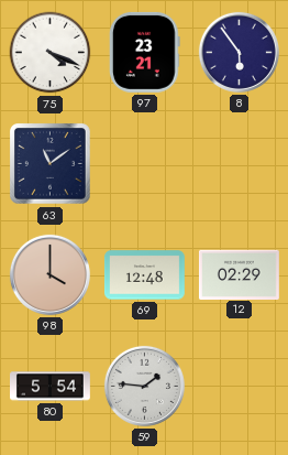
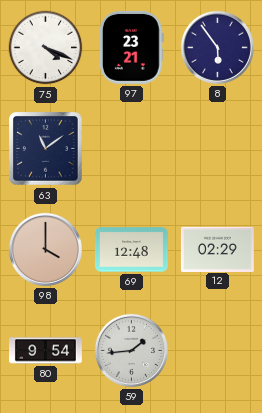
80: 5:54 -> 9:54 (46, 351)
59: 1:46 -> 1:44 (131, 350)
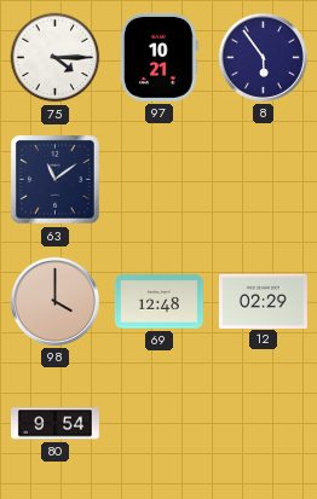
75: 4:19 -> 4:15 (56, 58)
97: 23:21 -> 10:21 (160, 57)
59: 1:44 -> none (131, 350)
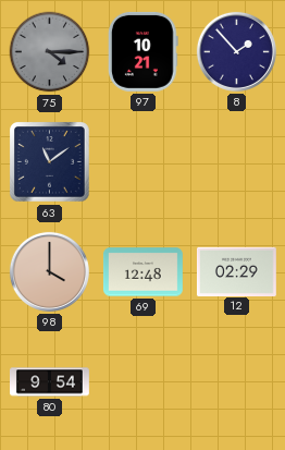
75 dial: white -> grey (50, 52)
8: 5:54 -> 1:53 (236, 51)
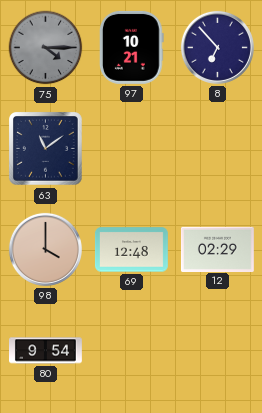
8: 1:53 -> 6:53 (217, 47)
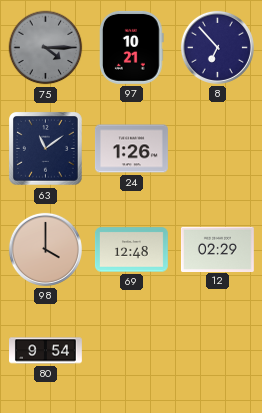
24: none -> 1:26 (132, 149)
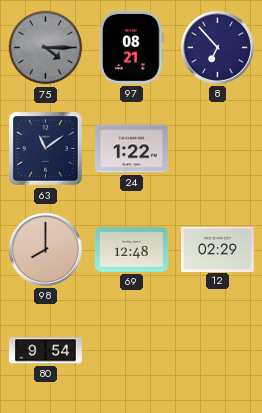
97: 10:21 -> 08:21 (132, 47)
24: 1:26 -> 1:22 (132, 149)
98: 4:00 -> 8:00 (45, 249)
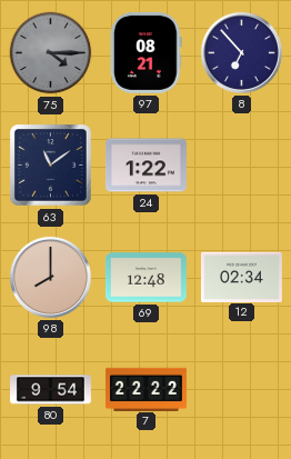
12: 02:29 -> 02:34 (241, 277)
7: none -> 22:22 (145, 389)
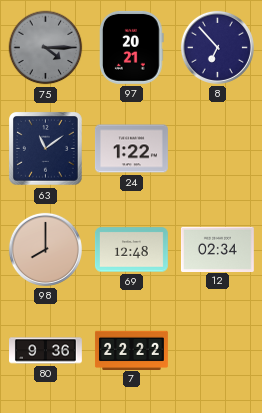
97: 08:21 -> 20:21 (132, 47)
80: 9:54 -> 9:36 (46, 351)
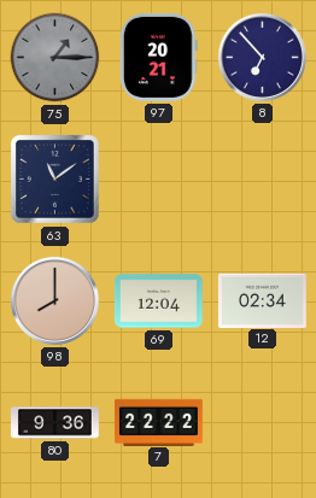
75: 4:15 -> 1:15 (55, 58)
24: 1:22 -> none (132, 149)
69: 12:48 -> 12:04 (158, 301)
